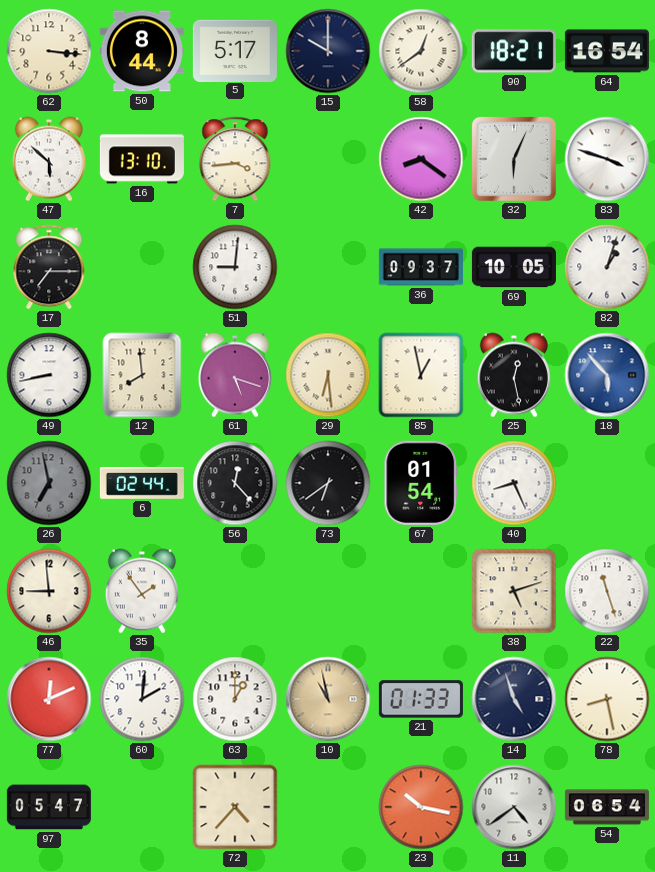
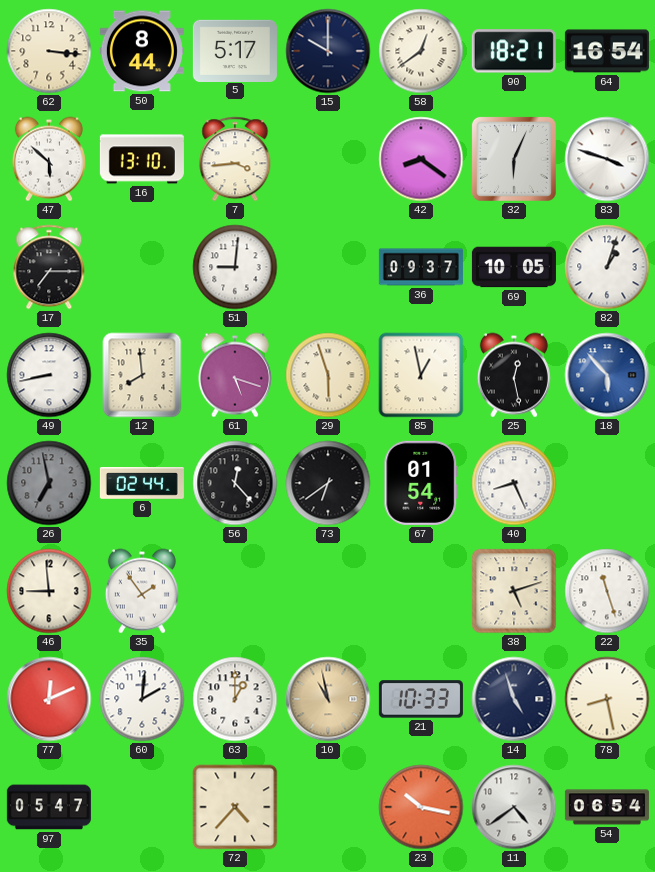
29: 6:29 -> 5:57 (328, 375)
21: 01:33 -> 10:33 (421, 699)
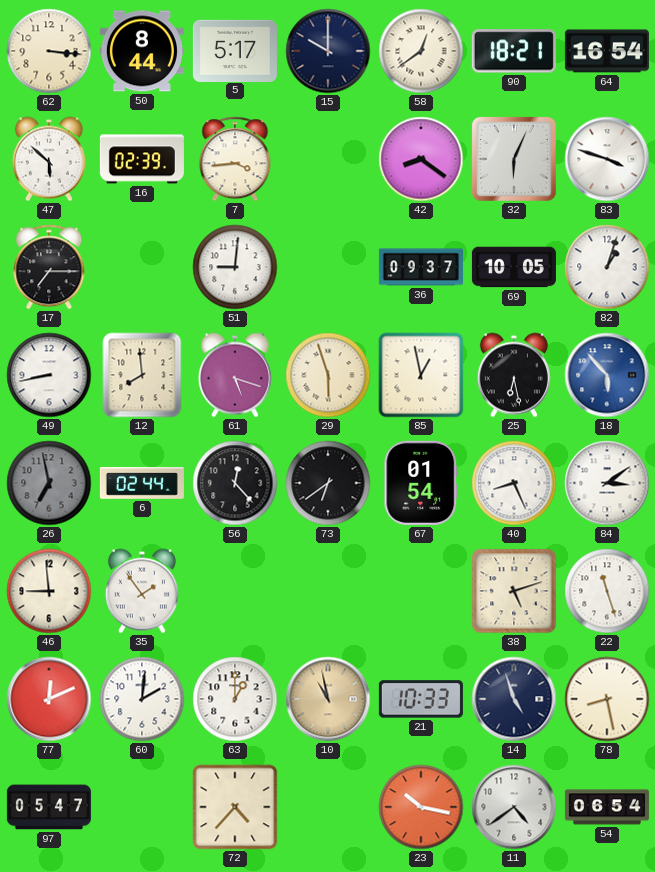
16: 13:10 -> 02:39 (142, 159)
25: 12:28 -> 6:28 (514, 375)
84: none -> 3:09 (607, 483)
